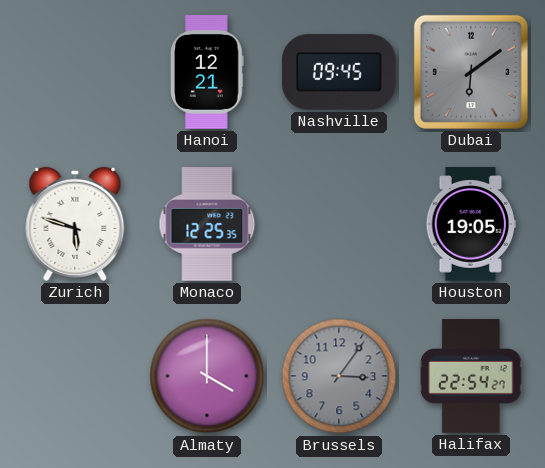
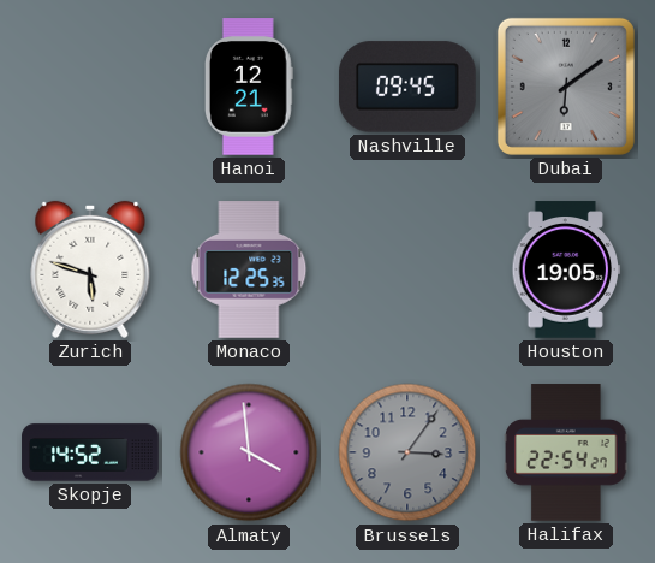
Skopje: none -> 14:52 (90, 452)
Almaty: 4:00 -> 3:59 (249, 452)
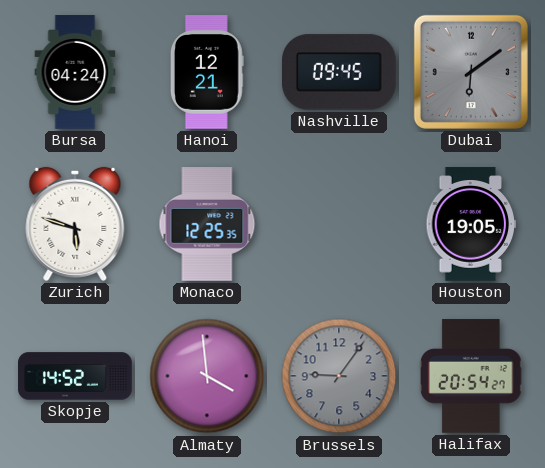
Bursa: none -> 04:24 (75, 72)
Brussels: 3:06 -> 9:06 (339, 376)
Halifax: 22:54 -> 20:54 (471, 376)
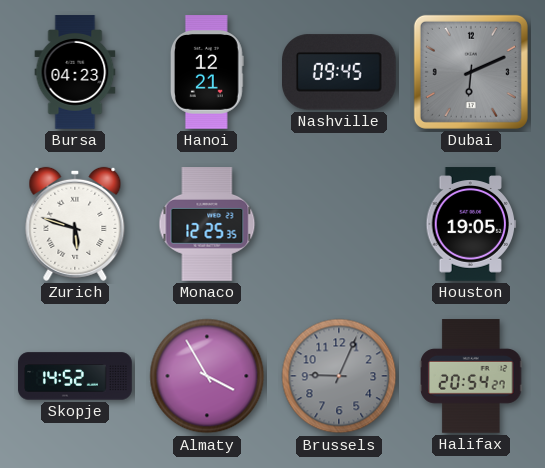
Bursa: 04:24 -> 04:23 (75, 72)
Dubai: 6:09 -> 6:11 (471, 72)
Almaty: 3:59 -> 3:55 (207, 376)
Brussels: 9:06 -> 9:04 (339, 376)
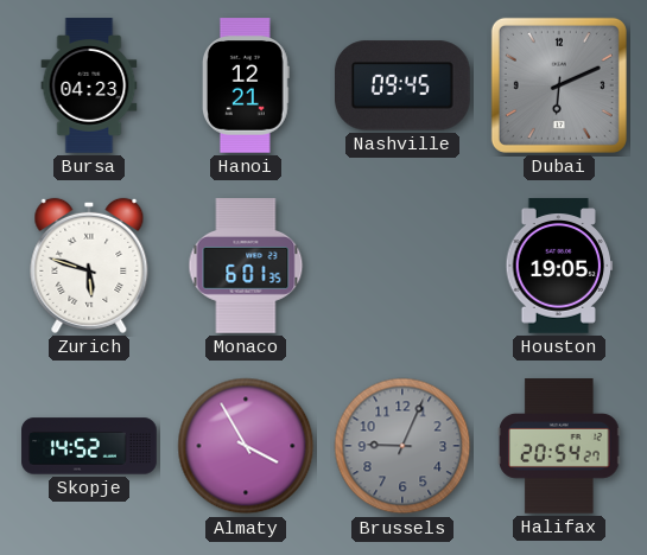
Monaco: 12:25 -> 6:01 (246, 266)
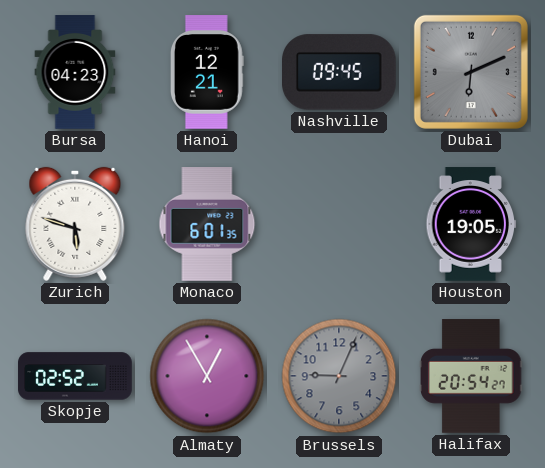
Skopje: 14:52 -> 02:52 (75, 376)
Almaty: 3:55 -> 12:55 (207, 376)
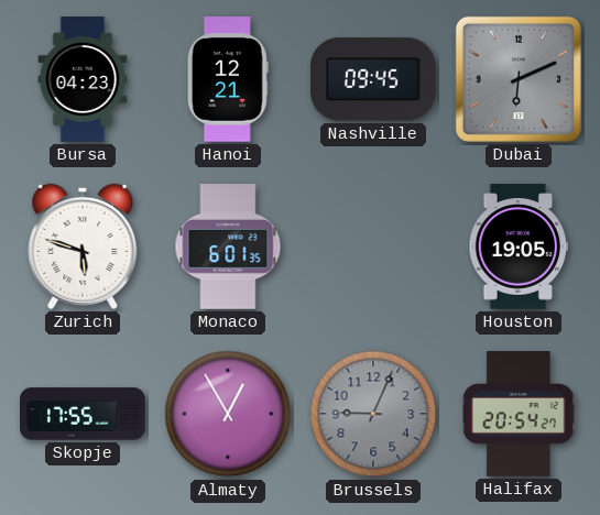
Skopje: 02:52 -> 17:55 (83, 414)
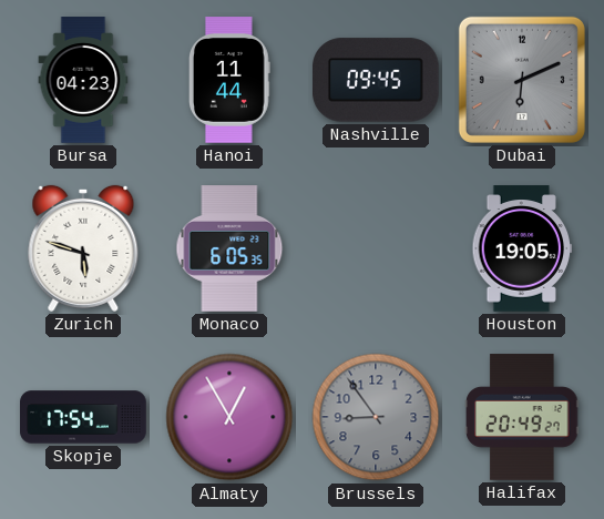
Hanoi: 12:21 -> 11:44 (229, 80)
Monaco: 6:01 -> 6:05 (229, 248)
Skopje: 17:55 -> 17:54 (83, 417)
Brussels: 9:04 -> 8:54 (376, 417)
Halifax: 20:54 -> 20:49 (522, 417)
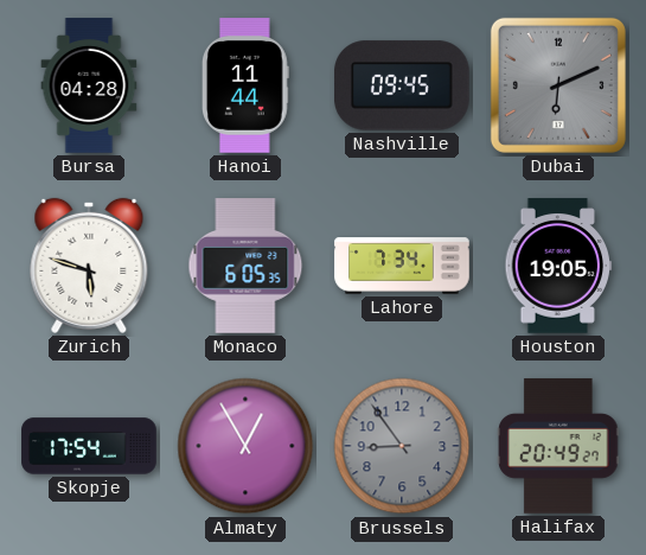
Bursa: 04:23 -> 04:28 (89, 85)
Lahore: none -> 7:34 (402, 266)
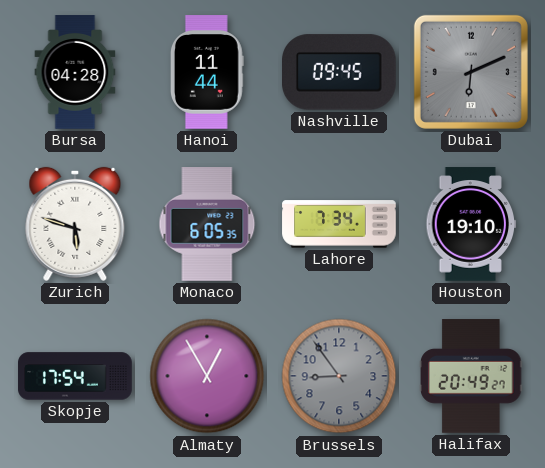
Houston: 19:05 -> 19:10 (471, 224)
